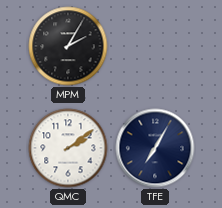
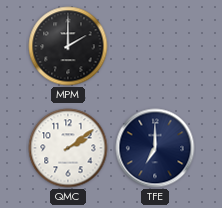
MPM: 2:05 -> 2:00 (68, 46)
TFE: 7:05 -> 7:00 (155, 148)
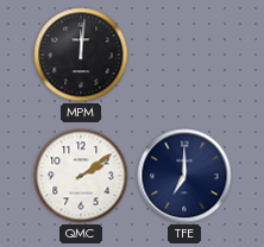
MPM: 2:00 -> 12:01 (81, 55)
